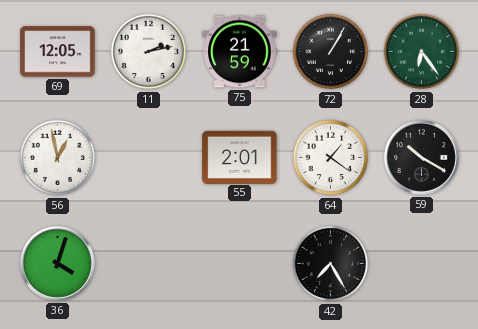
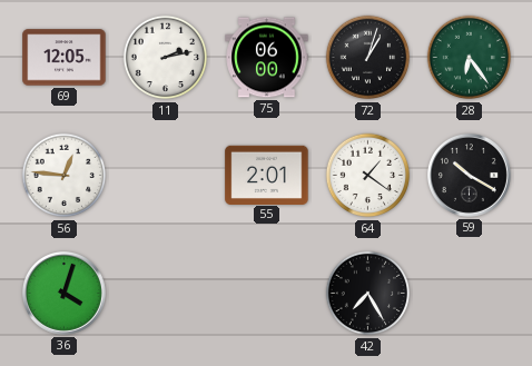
75: 21:59 -> 06:00 (267, 58)
72: 1:05 -> 1:03 (368, 58)
56: 12:58 -> 12:46 (65, 176)
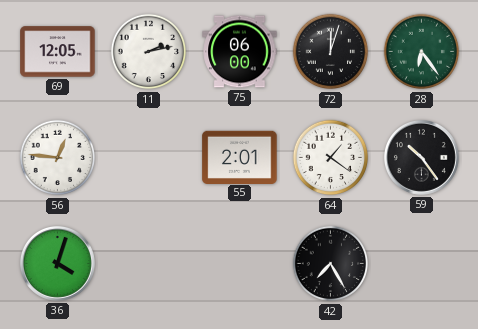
72: 1:03 -> 12:03 (331, 52)
59: 10:20 -> 10:24 (421, 157)
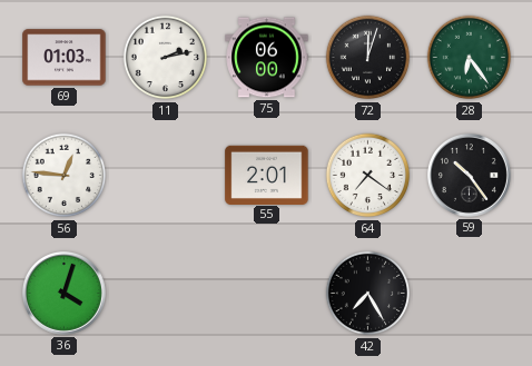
69: 12:05 -> 01:03 (65, 58)
64: 1:21 -> 7:21 (368, 176)
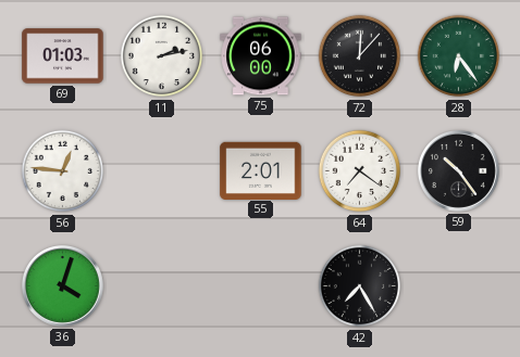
72: 12:03 -> 12:07 (360, 56)
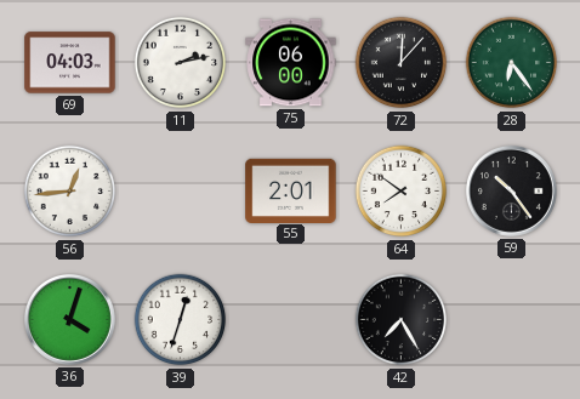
69: 01:03 -> 04:03 (70, 63)
56: 12:46 -> 12:44 (70, 192)
64: 7:21 -> 7:51 (402, 192)
39: none -> 12:33 (181, 320)
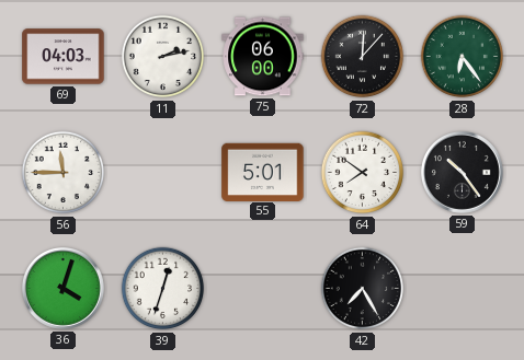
56: 12:44 -> 11:45 (64, 173)
55: 2:01 -> 5:01 (263, 172)
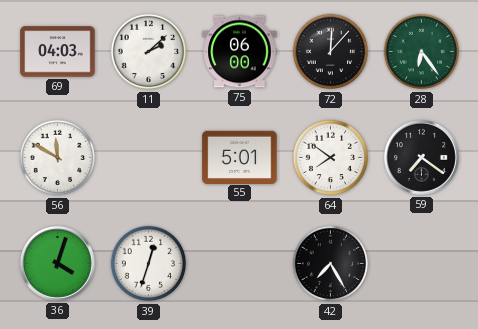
11: 2:13 -> 2:08 (149, 52)
56: 11:45 -> 11:50 (58, 158)
59: 10:24 -> 7:21 (421, 157)
